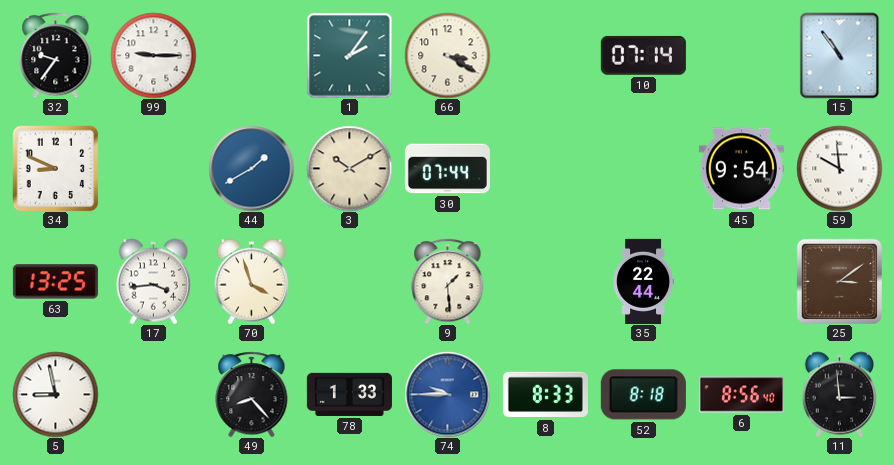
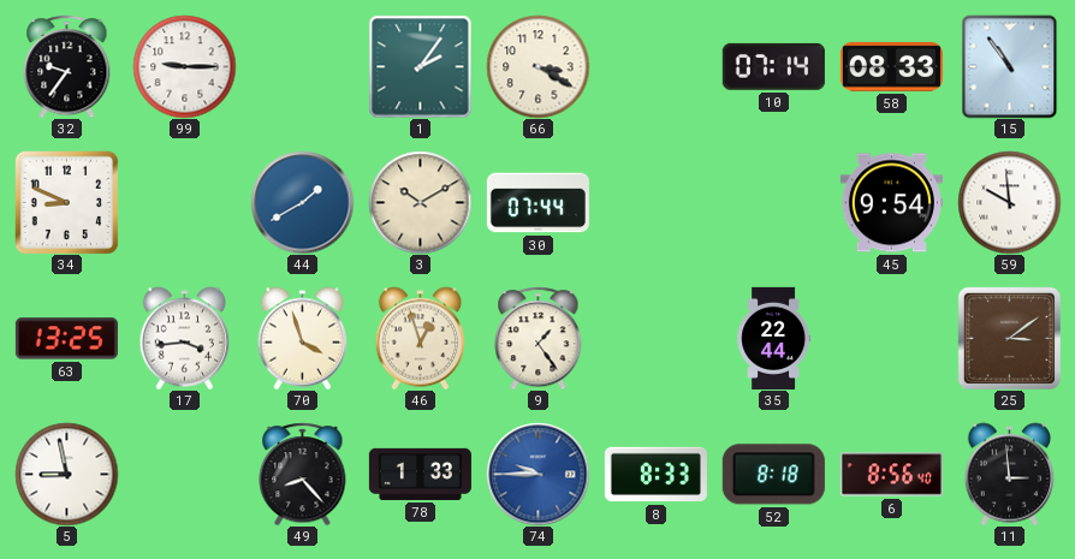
58: none -> 08:33 (891, 66)
46: none -> 12:57 (421, 338)
9: 1:29 -> 1:24 (539, 338)
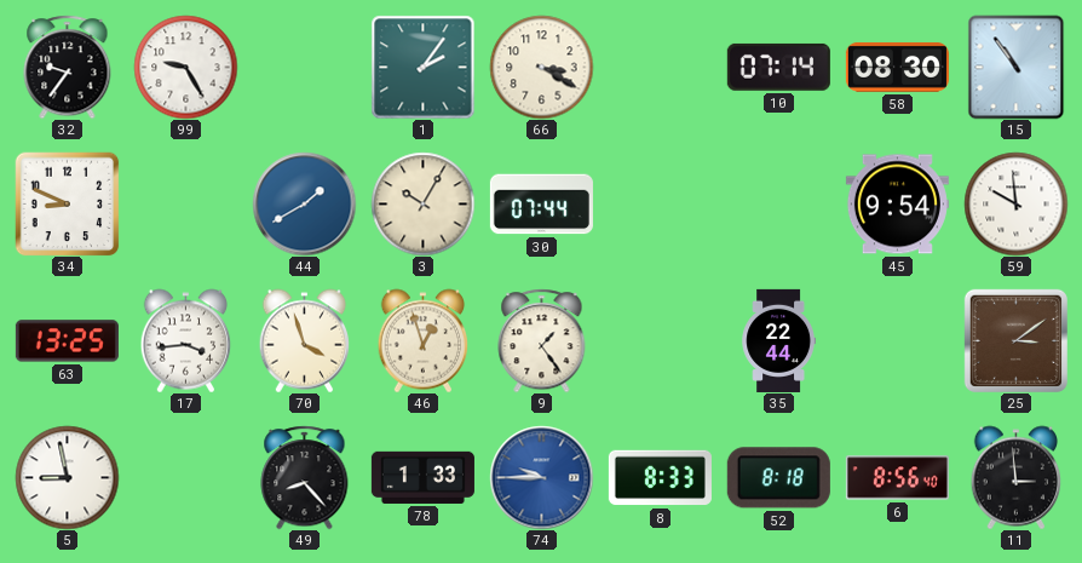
99: 9:15 -> 9:25 (185, 67)
58: 08:33 -> 08:30 (897, 67)
3: 10:10 -> 10:05 (422, 203)
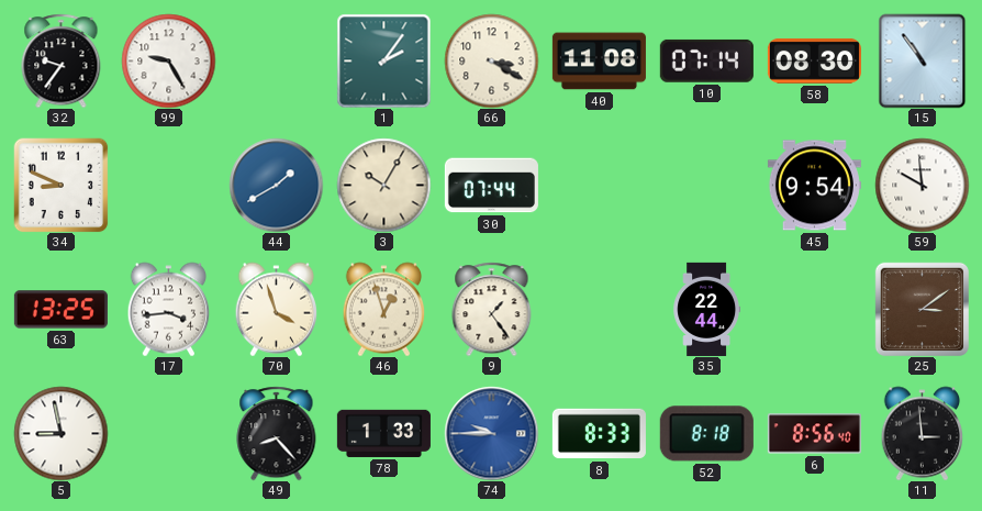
40: none -> 11:08 (599, 62)
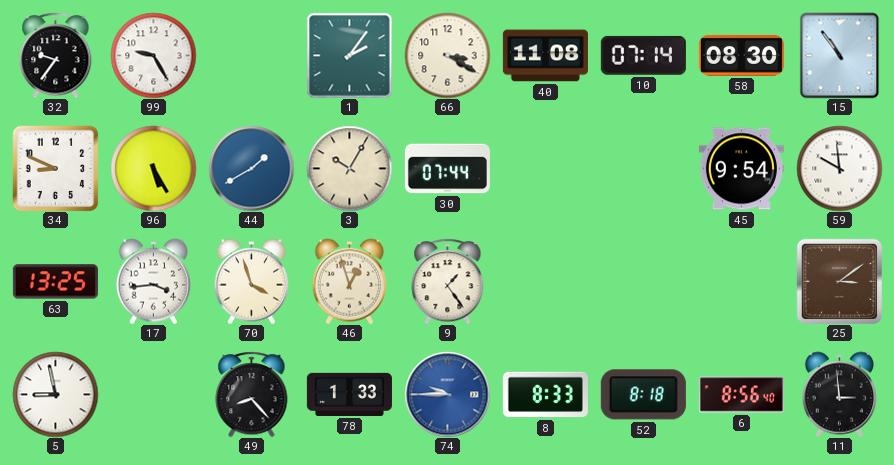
96: none -> 5:25 (153, 168)
35: 22:44 -> none (706, 309)
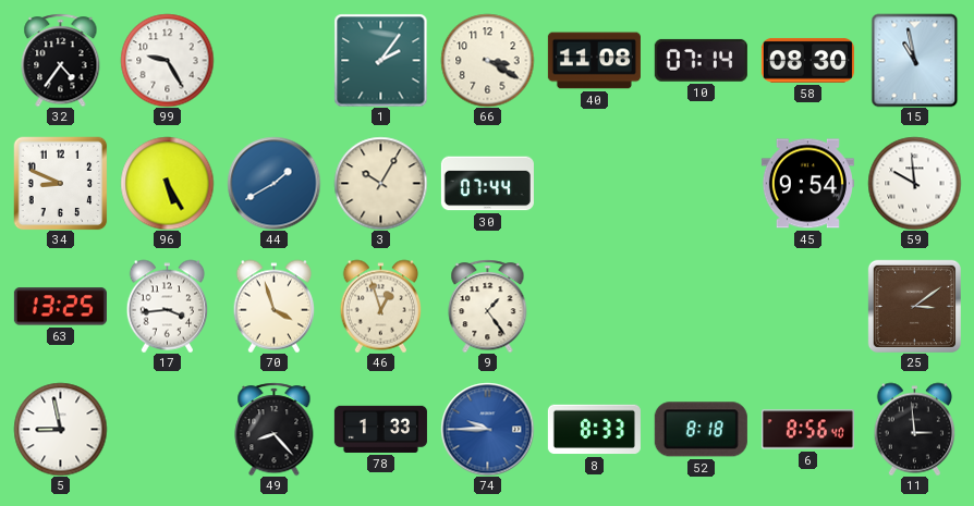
32: 9:36 -> 4:36 (61, 60)
15: 10:54 -> 10:58 (915, 60)
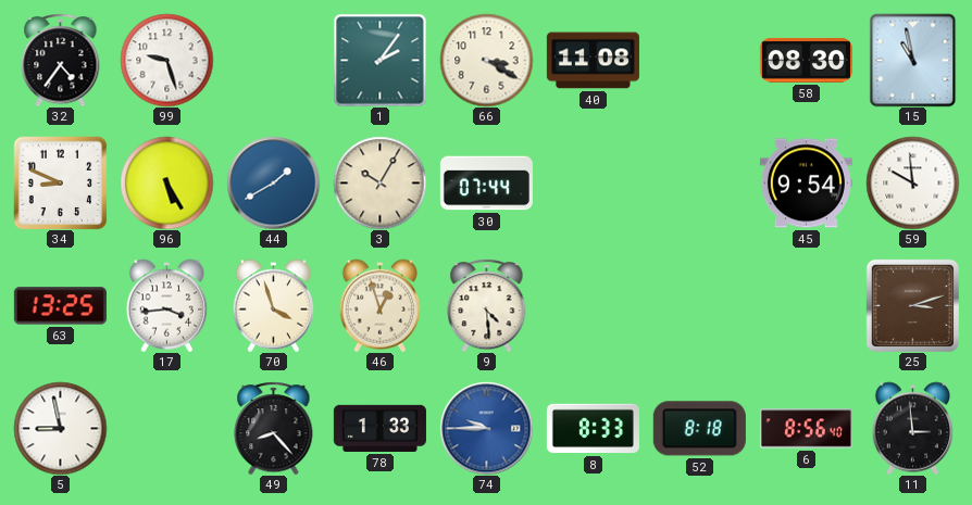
99: 9:25 -> 9:27 (166, 60)
10: 07:14 -> none (701, 60)
9: 1:24 -> 4:29 (487, 305)
25: 3:09 -> 3:12 (912, 305)
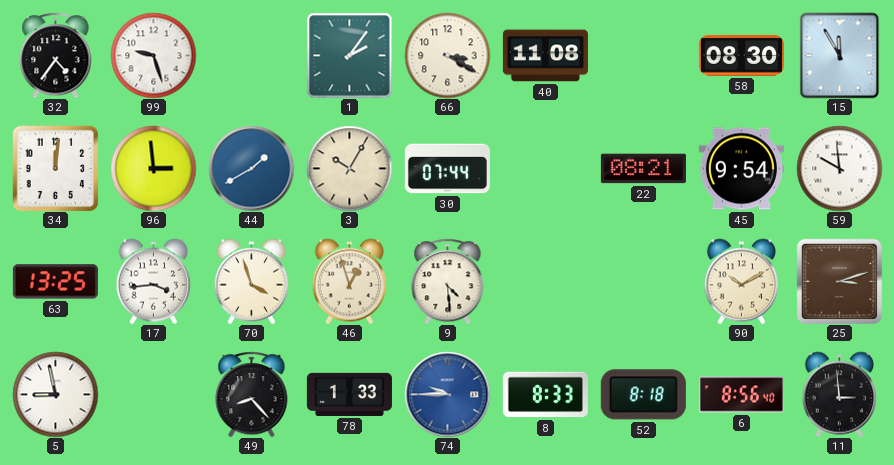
15: 10:58 -> 11:55 (840, 55)
34: 8:49 -> 12:01 (55, 168)
96: 5:25 -> 2:59 (153, 168)
22: none -> 08:21 (643, 169)
90: none -> 10:10 (742, 281)
